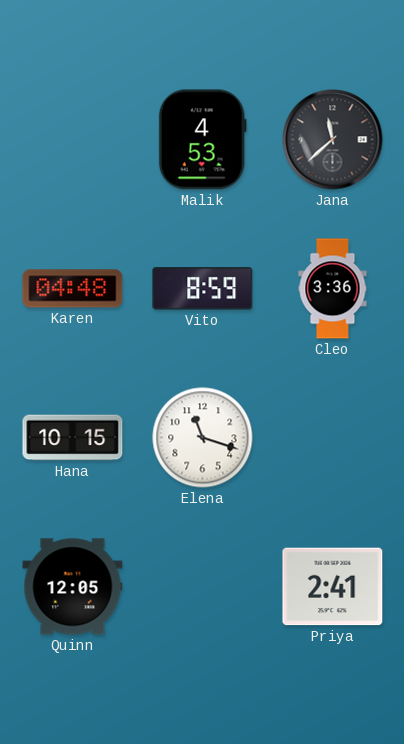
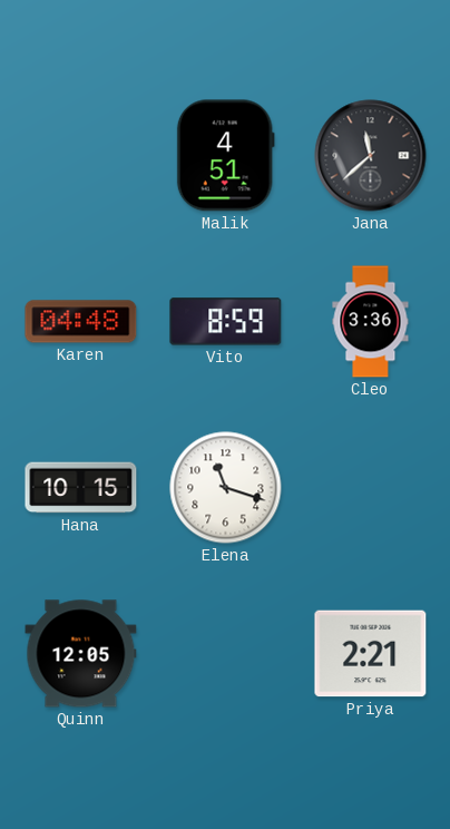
Malik: 4:53 -> 4:51 (225, 156)
Priya: 2:41 -> 2:21 (371, 654)
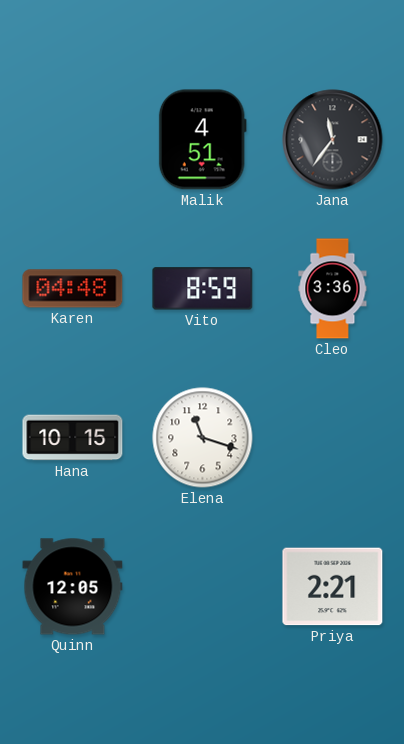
Jana: 11:38 -> 11:36 (333, 140)
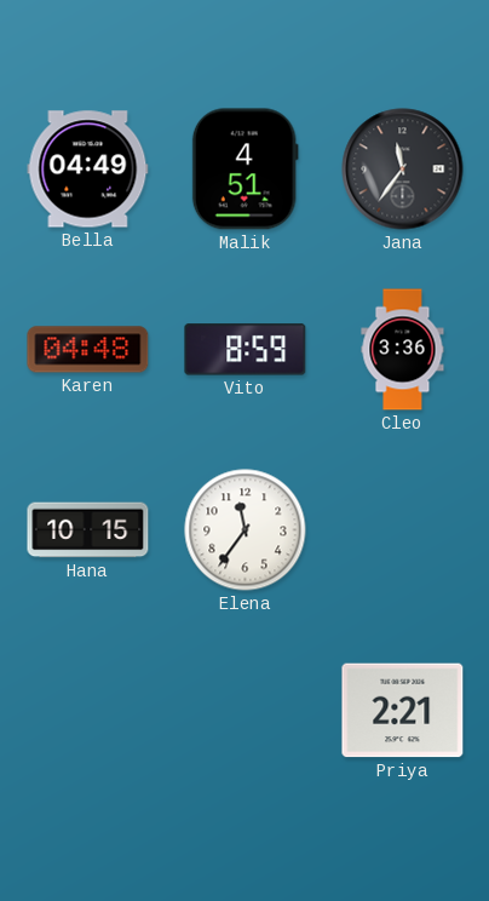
Bella: none -> 04:49 (88, 170)
Elena: 11:18 -> 11:36 (246, 530)
Quinn: 12:05 -> none (73, 587)
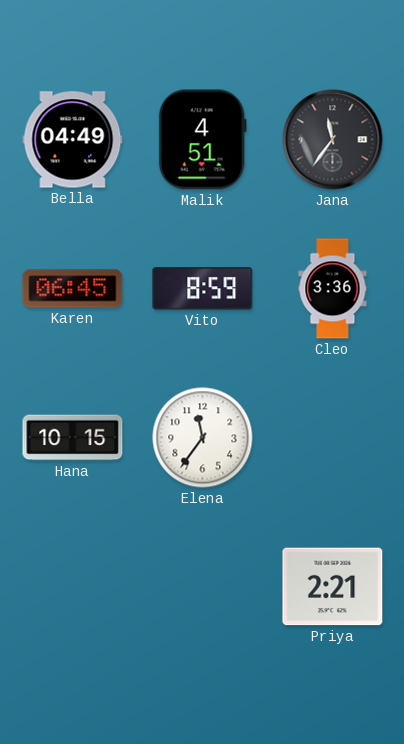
Karen: 04:48 -> 06:45 (73, 289)
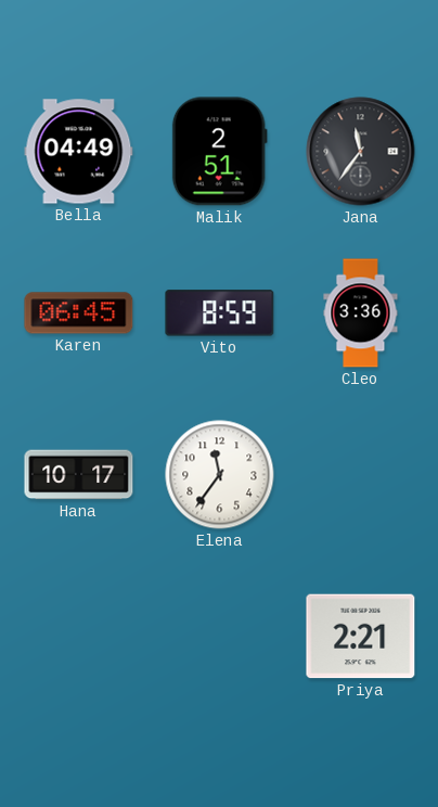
Malik: 4:51 -> 2:51 (219, 152)
Hana: 10:15 -> 10:17 (79, 475)
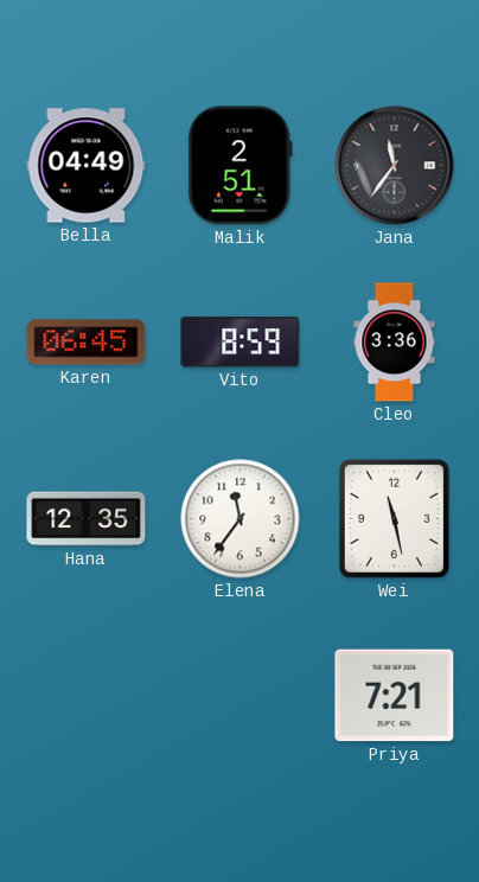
Hana: 10:17 -> 12:35 (87, 519)
Wei: none -> 11:28 (394, 518)
Priya: 2:21 -> 7:21 (395, 696)
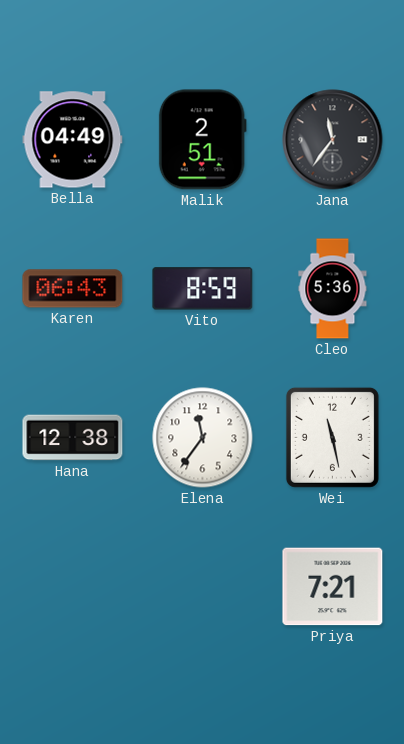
Karen: 06:45 -> 06:43 (73, 289)
Cleo: 3:36 -> 5:36 (333, 289)
Hana: 12:35 -> 12:38 (73, 438)
